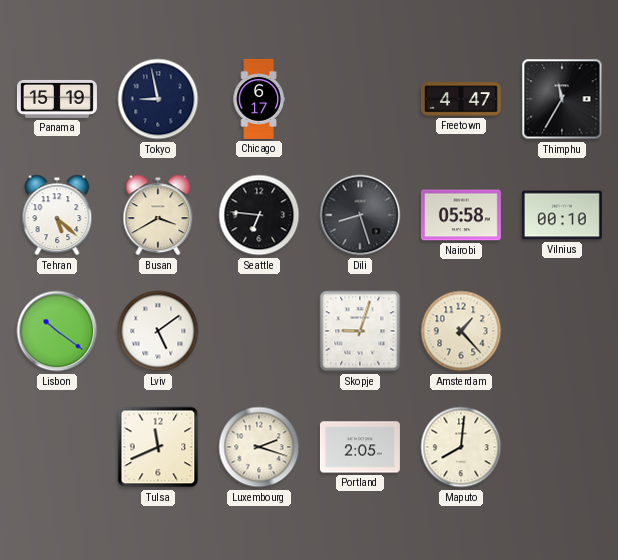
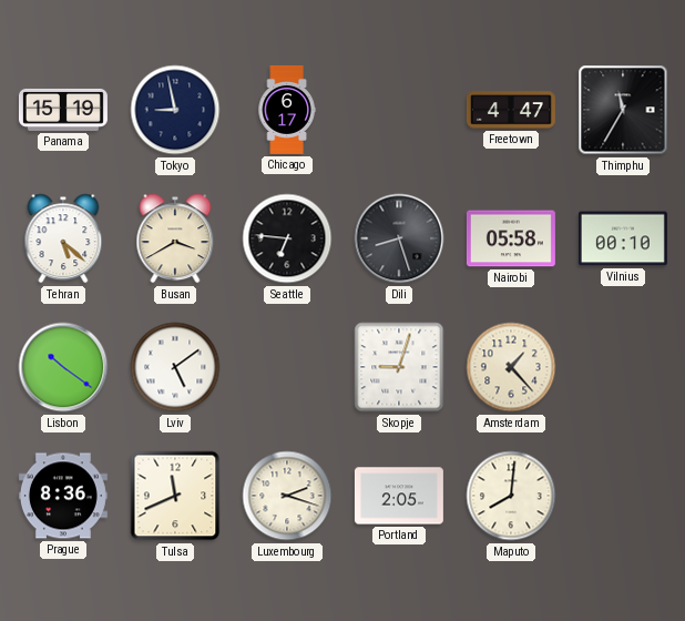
Prague: none -> 8:36 (63, 496)
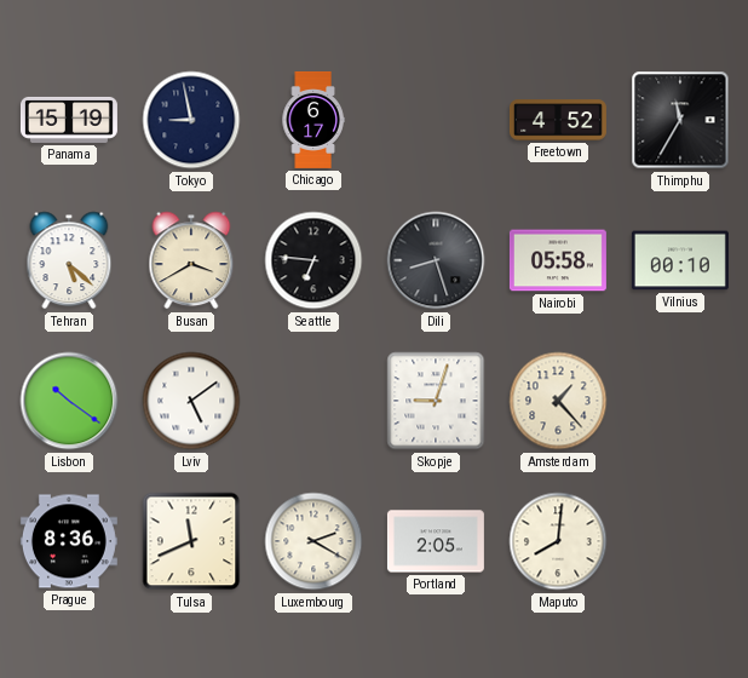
Freetown: 4:47 -> 4:52 (558, 120)
Luxembourg: 2:18 -> 2:20 (313, 541)
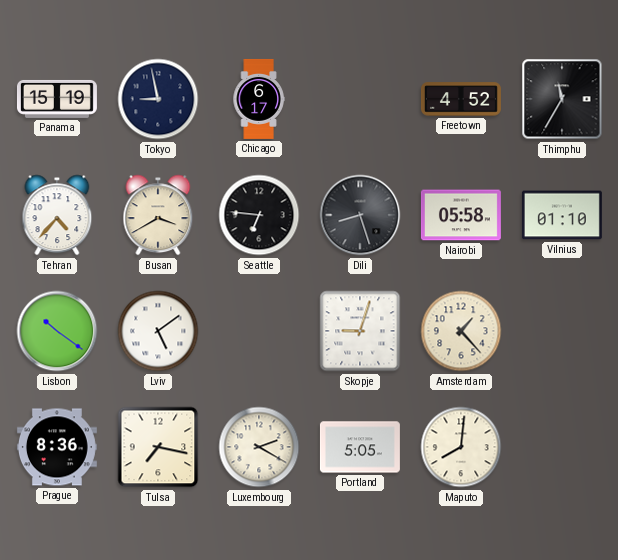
Tehran: 5:22 -> 4:37 (57, 215)
Vilnius: 00:10 -> 01:10 (562, 215)
Tulsa: 11:41 -> 7:17 (158, 447)
Portland: 2:05 -> 5:05 (360, 447)
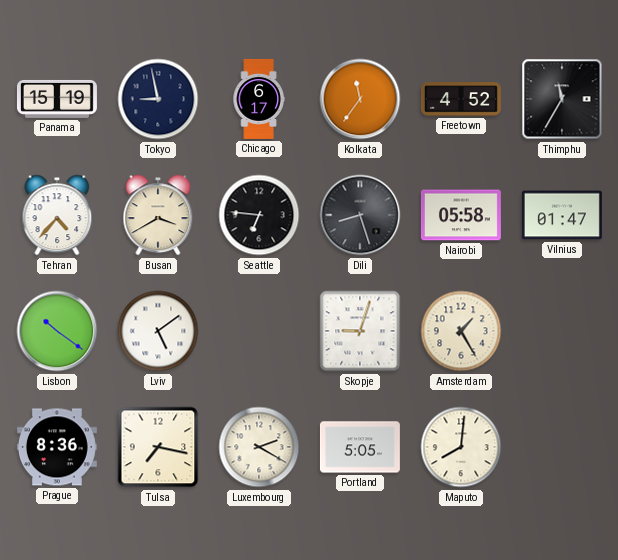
Kolkata: none -> 11:36 (360, 99)
Vilnius: 01:10 -> 01:47 (562, 215)
Amsterdam: 1:23 -> 1:25 (461, 331)
